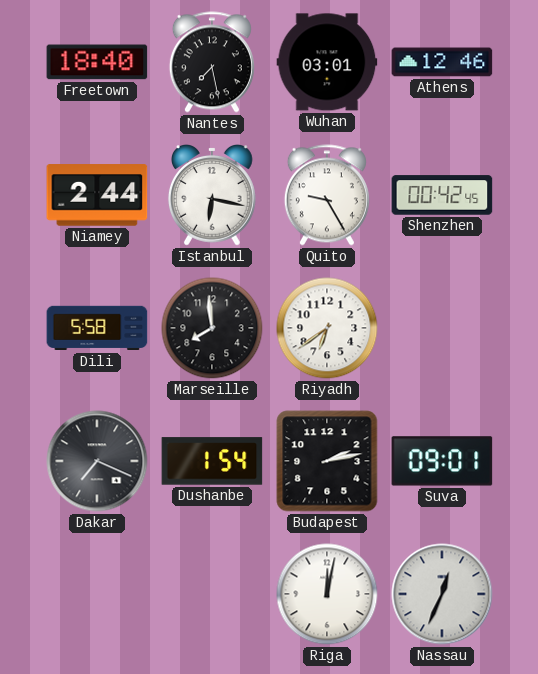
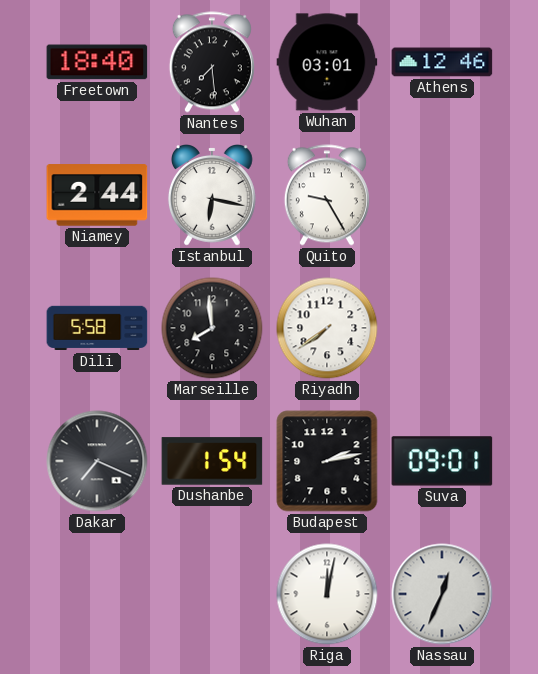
Nantes: 7:28 -> 7:29 (212, 62)
Shenzhen: 00:42 -> none (442, 195)
Riyadh: 6:39 -> 7:39 (327, 328)
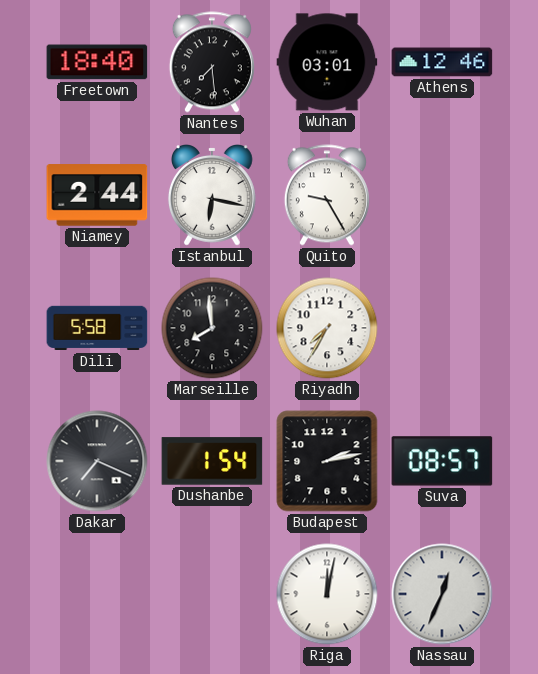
Riyadh: 7:39 -> 7:35 (327, 328)
Suva: 09:01 -> 08:57 (442, 461)
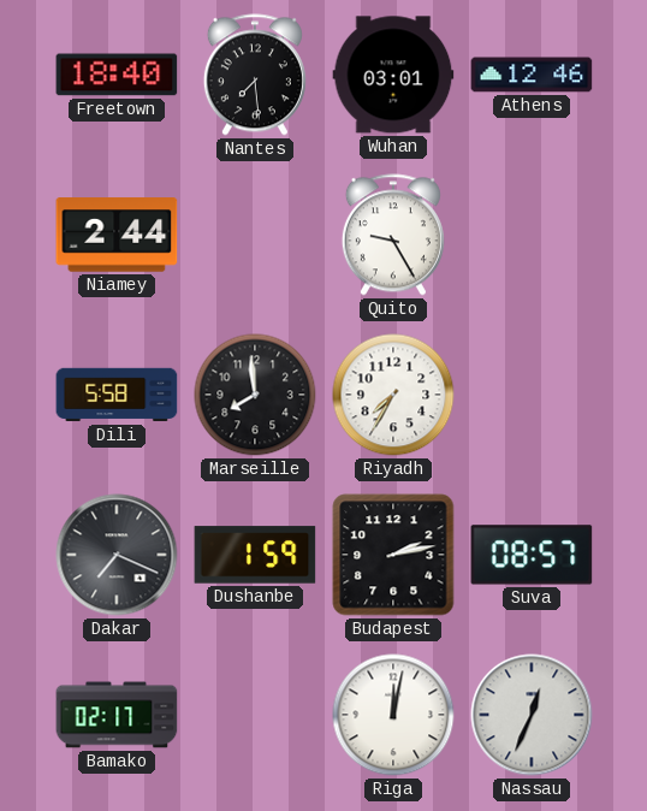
Istanbul: 6:17 -> none (212, 196)
Dushanbe: 1:54 -> 1:59 (255, 555)
Bamako: none -> 02:17 (117, 715)
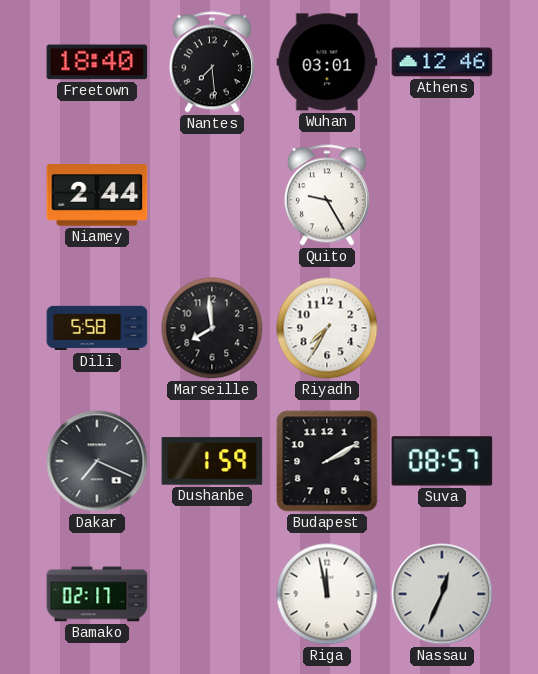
Budapest: 2:13 -> 2:10 (327, 461)
Riga: 12:02 -> 11:58 (327, 594)
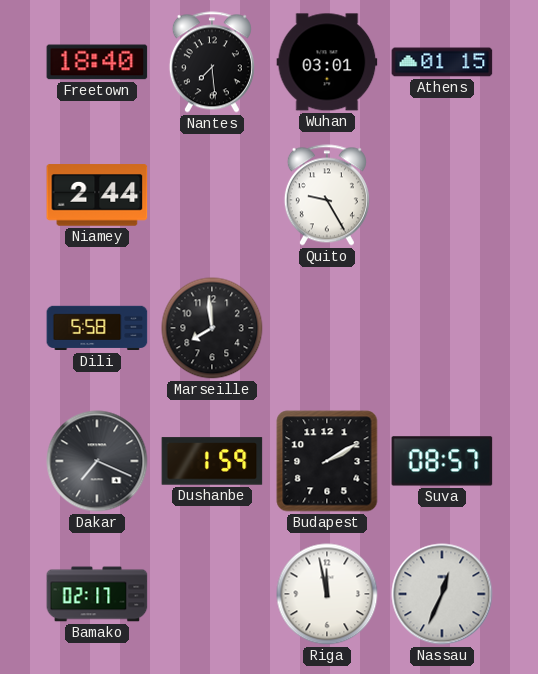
Athens: 12:46 -> 01:15 (442, 62)
Riyadh: 7:35 -> none (327, 328)
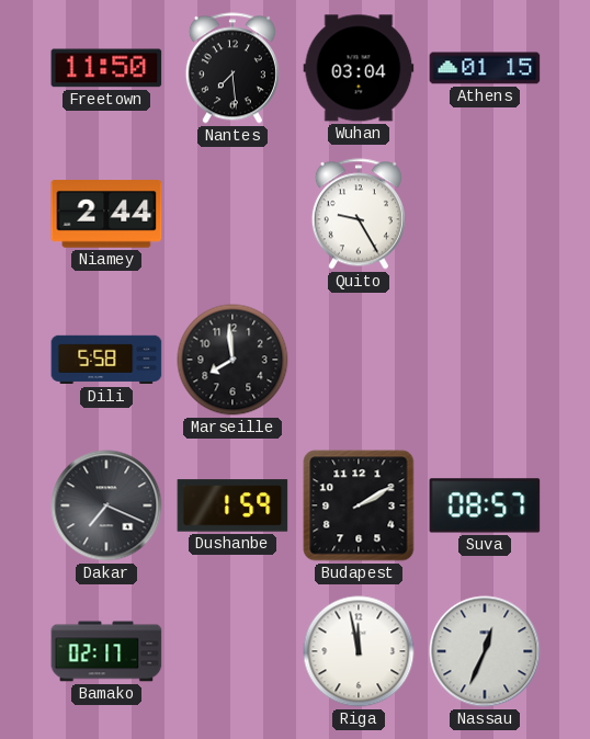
Freetown: 18:40 -> 11:50 (106, 68)
Wuhan: 03:01 -> 03:04 (359, 68)
